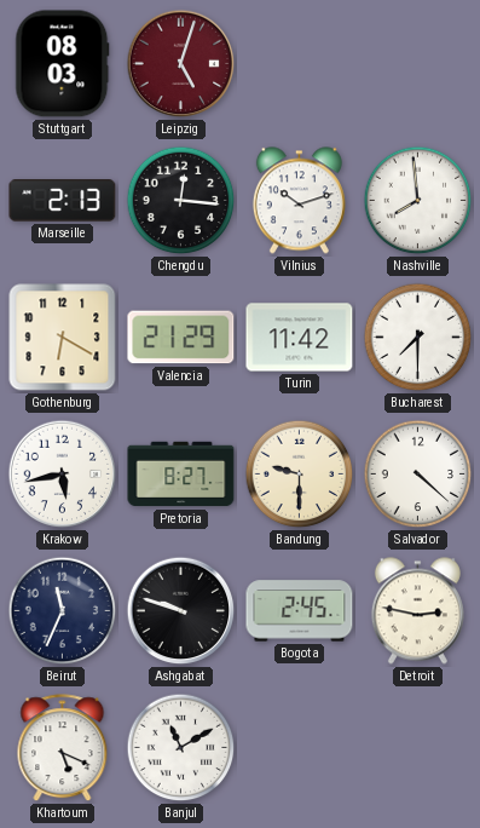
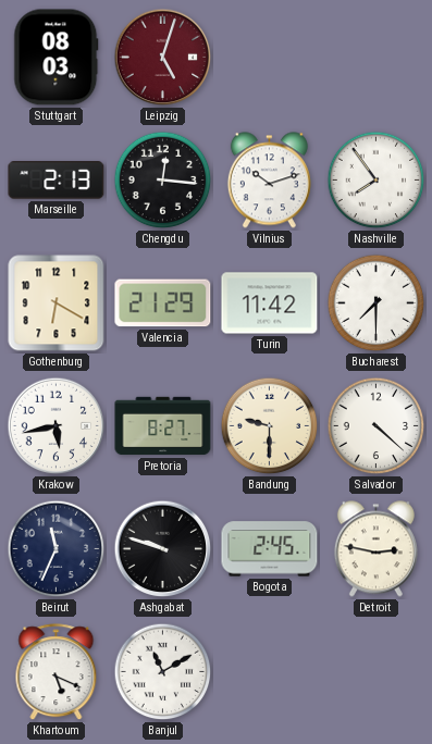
Nashville: 7:59 -> 7:54 (377, 181)
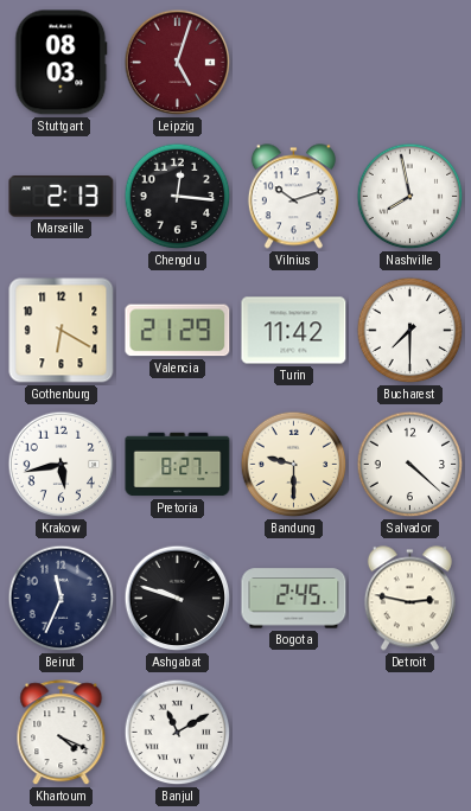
Nashville: 7:54 -> 7:58 (410, 197)
Khartoum: 5:19 -> 4:19 (62, 733)
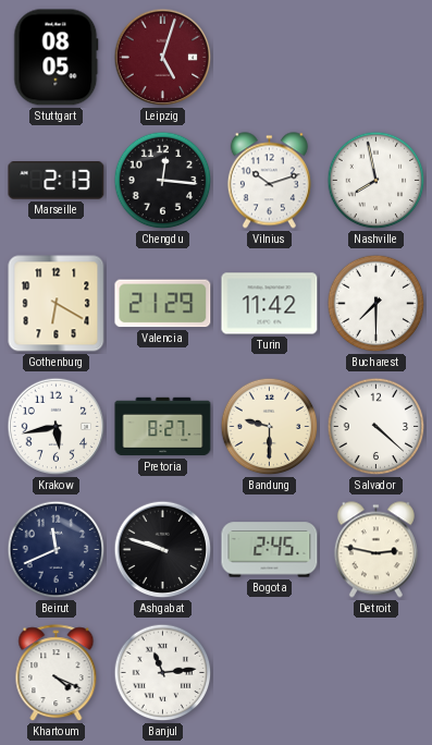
Stuttgart: 08:03 -> 08:05 (57, 58)
Beirut: 11:34 -> 11:41 (57, 550)
Banjul: 11:10 -> 11:14 (163, 673)
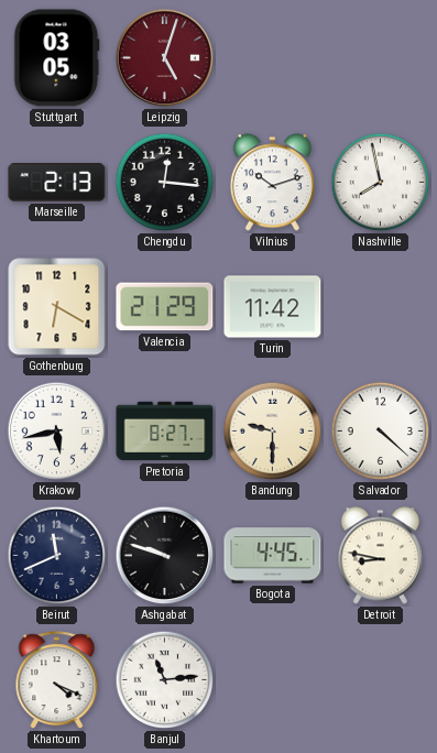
Stuttgart: 08:05 -> 03:05 (57, 58)
Bucharest: 7:30 -> none (377, 304)
Bogota: 2:45 -> 4:45 (273, 556)
Detroit: 2:47 -> 8:47 (380, 556)
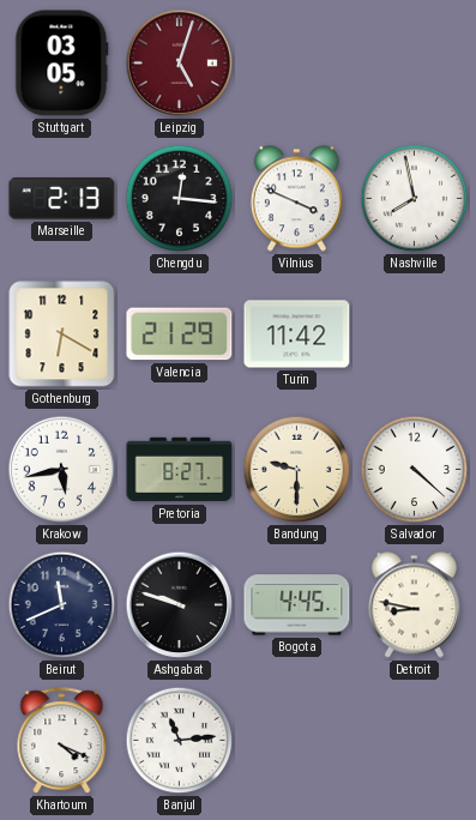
Vilnius: 10:12 -> 3:49 (296, 199)
